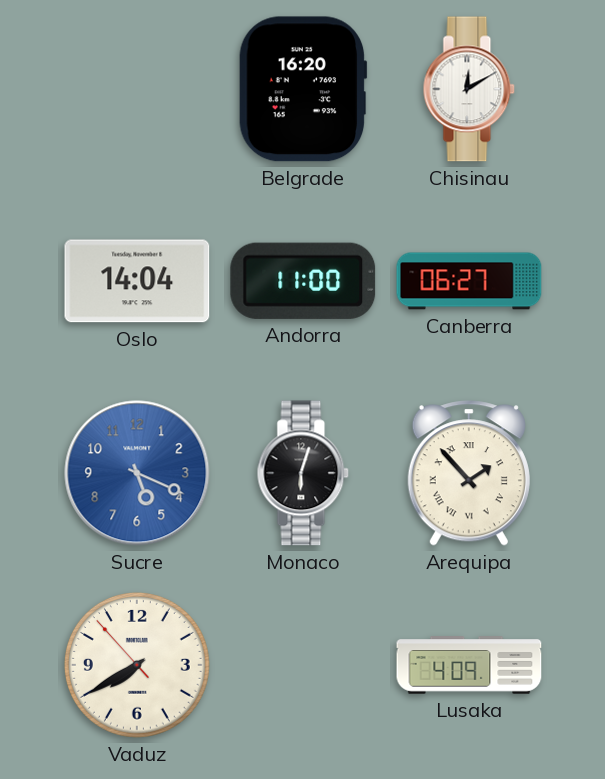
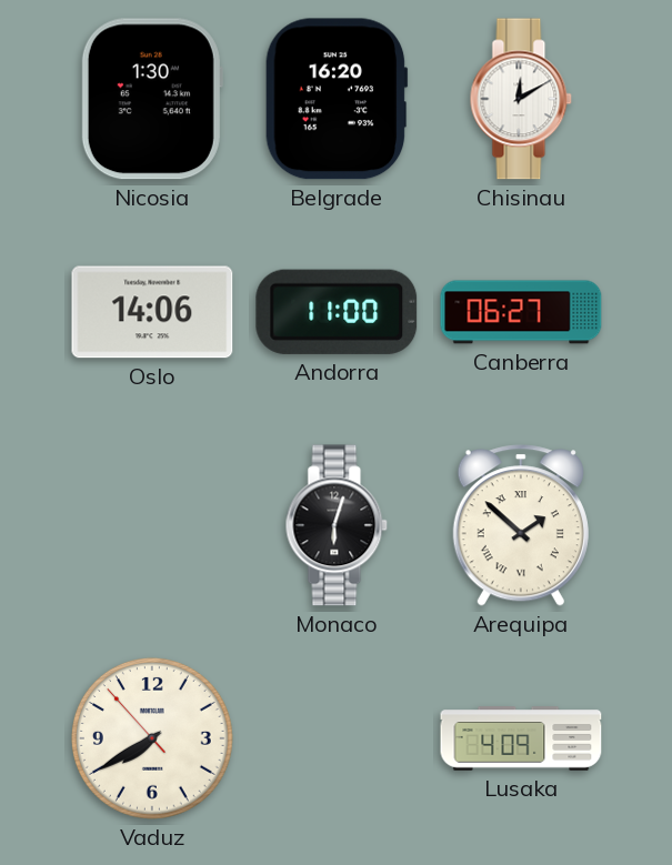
Nicosia: none -> 1:30 (152, 99)
Oslo: 14:04 -> 14:06 (152, 312)
Sucre: 5:19 -> none (137, 473)
Arequipa: 1:53 -> 1:52 (521, 525)
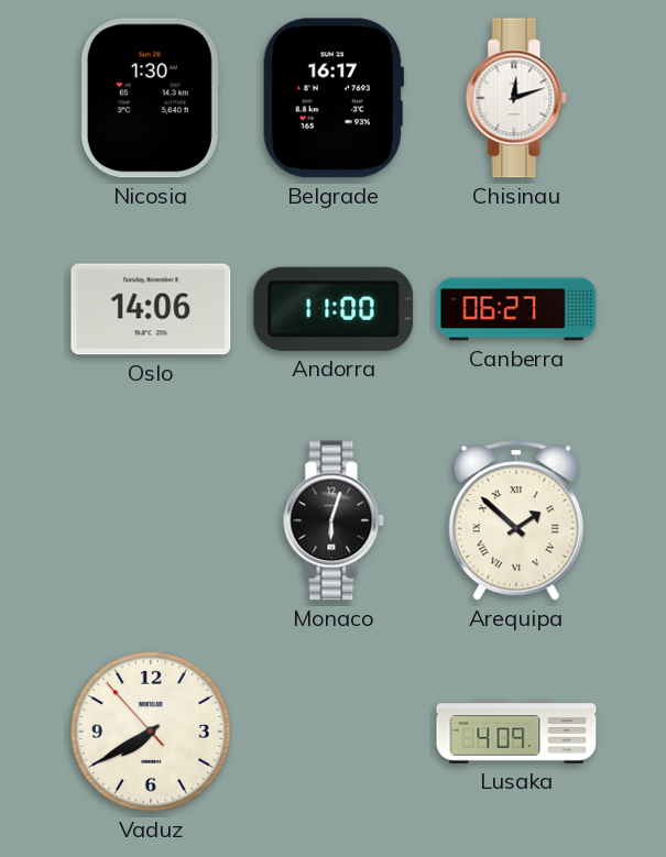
Belgrade: 16:20 -> 16:17 (334, 98)
Chisinau: 12:10 -> 12:12 (516, 98)
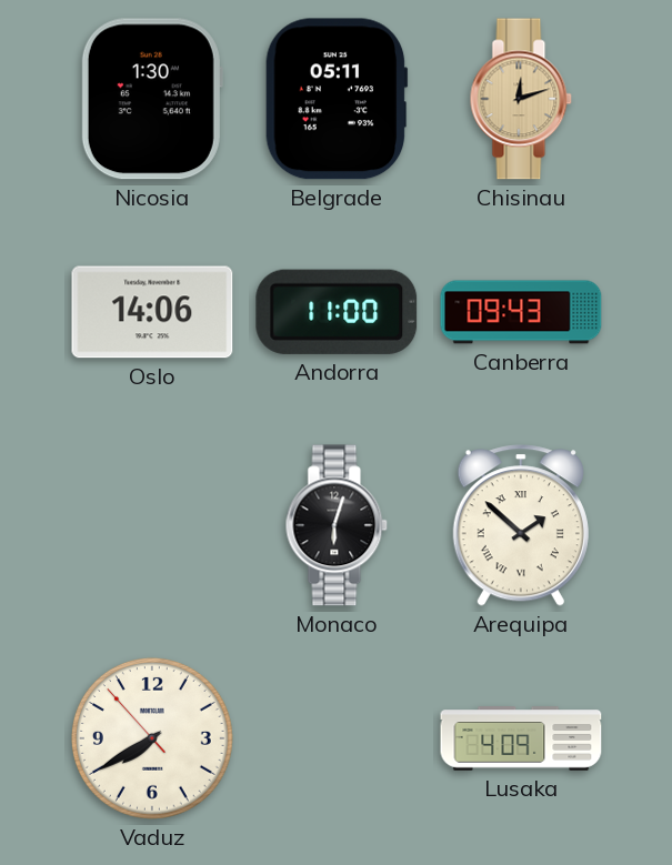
Belgrade: 16:17 -> 05:11 (337, 99)
Chisinau dial: white -> champagne (521, 99)
Canberra: 06:27 -> 09:43 (521, 312)
